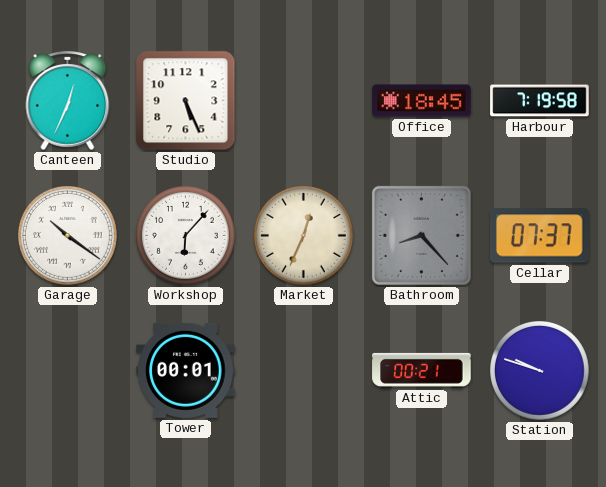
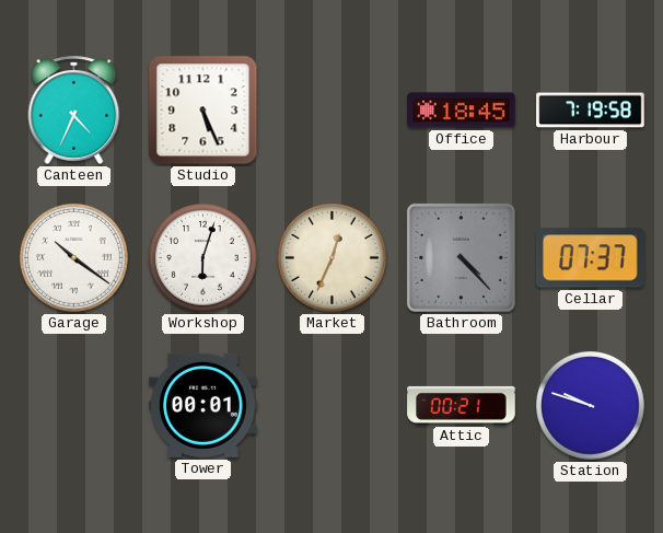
Canteen: 12:34 -> 4:34 (74, 109)
Workshop: 6:07 -> 6:03 (203, 258)
Bathroom: 8:23 -> 4:23 (461, 257)
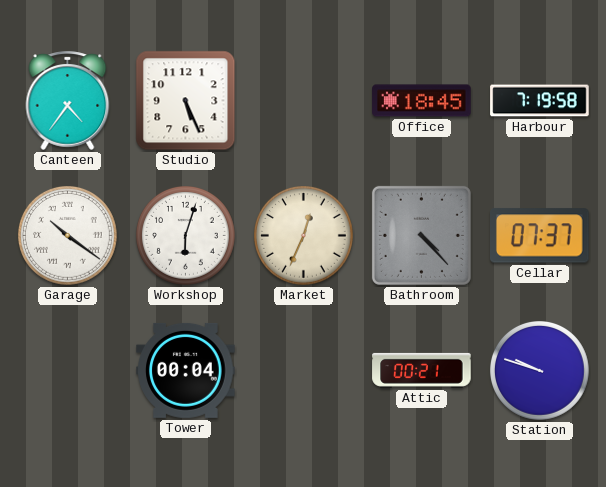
Canteen: 4:34 -> 4:36 (68, 100)
Tower: 00:01 -> 00:04 (186, 370)
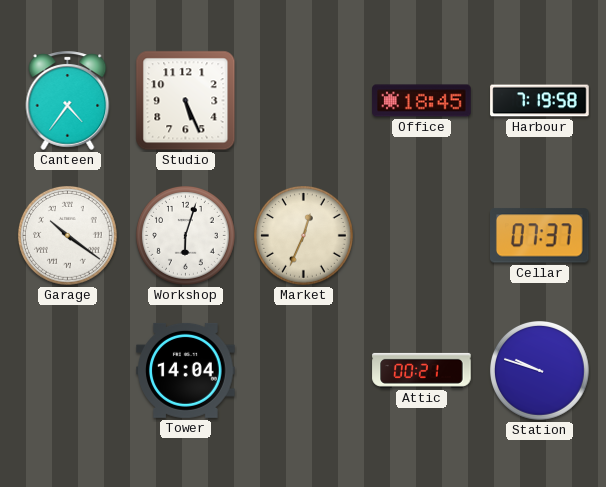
Bathroom: 4:23 -> none (421, 235)
Tower: 00:04 -> 14:04 (186, 370)
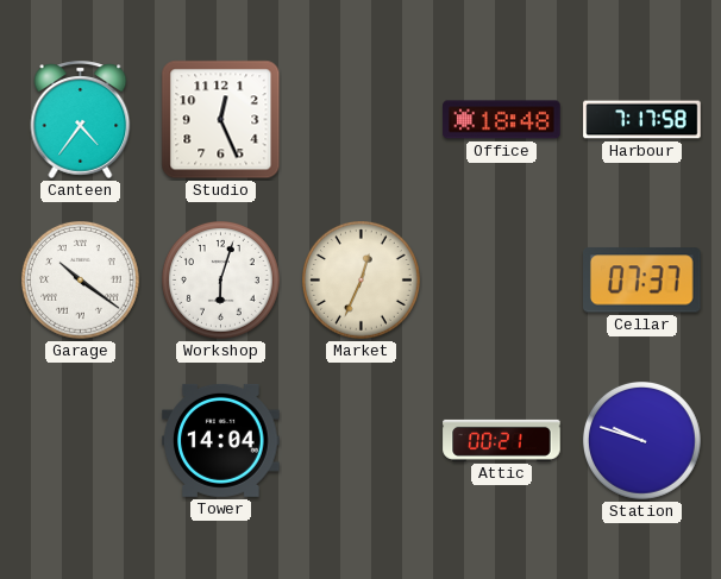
Studio: 5:26 -> 12:26 (221, 120)
Office: 18:45 -> 18:48 (502, 120)
Harbour: 7:19 -> 7:17 (642, 120)
